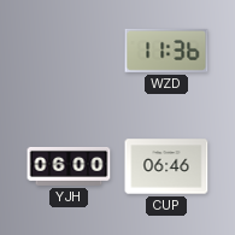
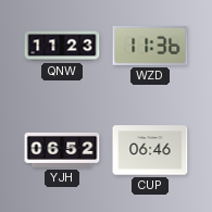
QNW: none -> 11:23 (62, 46)
YJH: 06:00 -> 06:52 (62, 150)
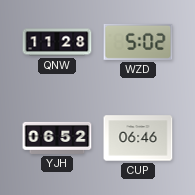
QNW: 11:23 -> 11:28 (57, 42)
WZD: 11:36 -> 5:02 (138, 42)
